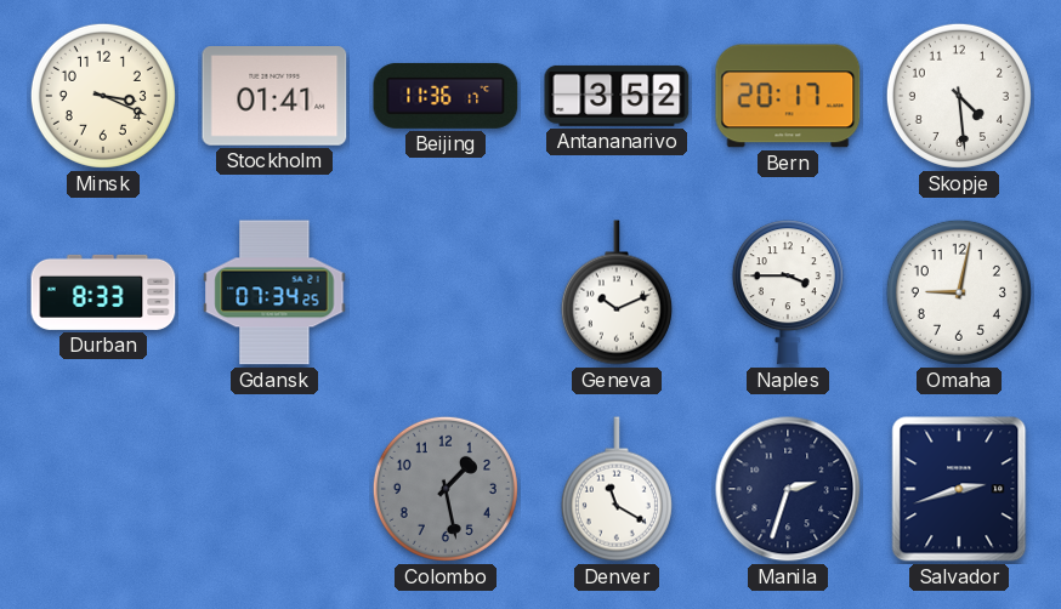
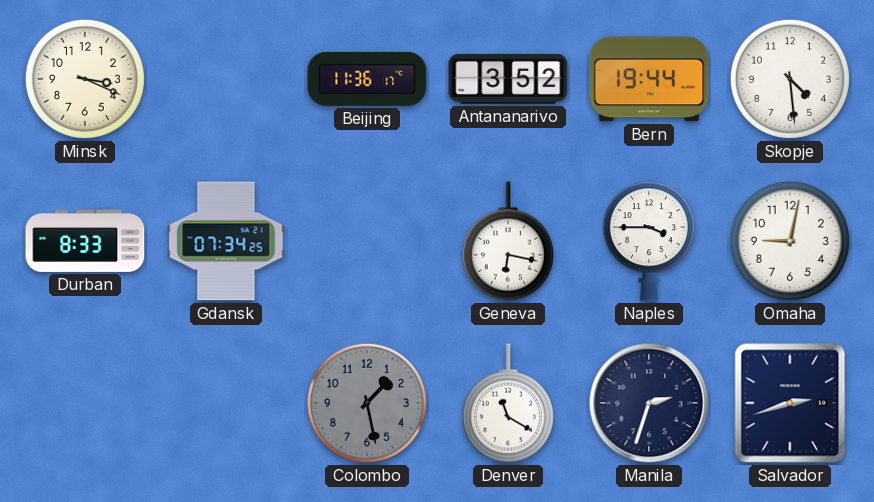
Stockholm: 01:41 -> none (274, 97)
Bern: 20:17 -> 19:44 (649, 79)
Geneva: 10:11 -> 6:17 (508, 241)
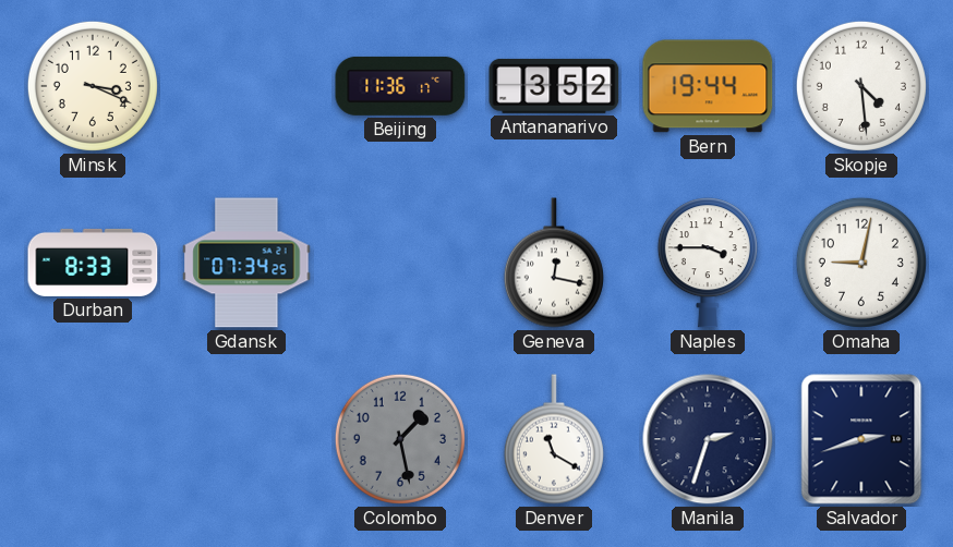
Geneva: 6:17 -> 12:17 (554, 263)
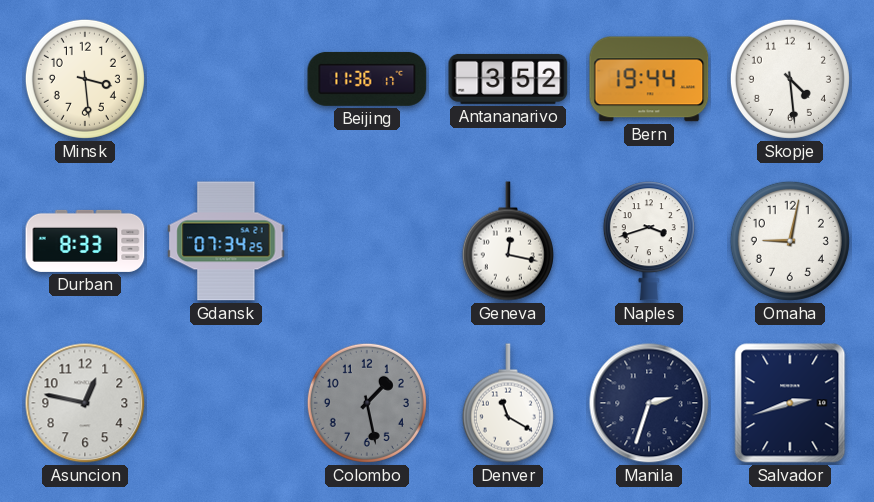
Minsk: 3:19 -> 3:29 (85, 79)
Naples: 3:45 -> 3:42 (649, 241)
Asuncion: none -> 12:47 (85, 403)
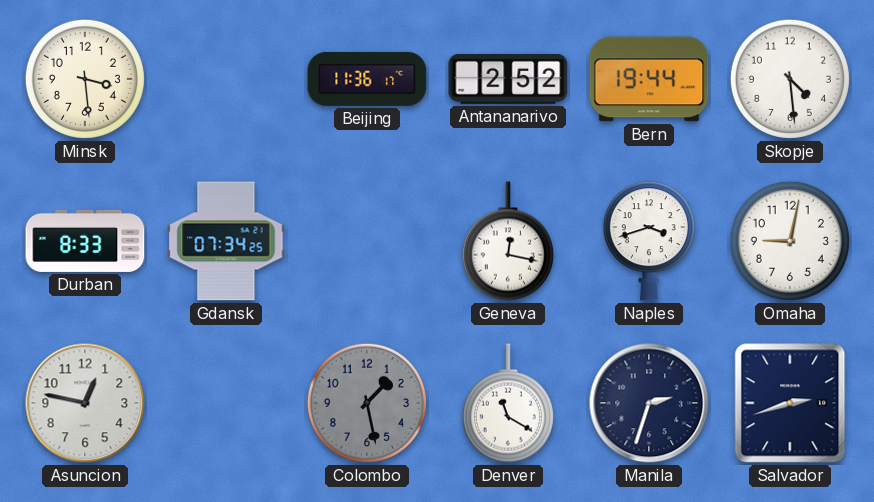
Antananarivo: 3:52 -> 2:52 (508, 79)
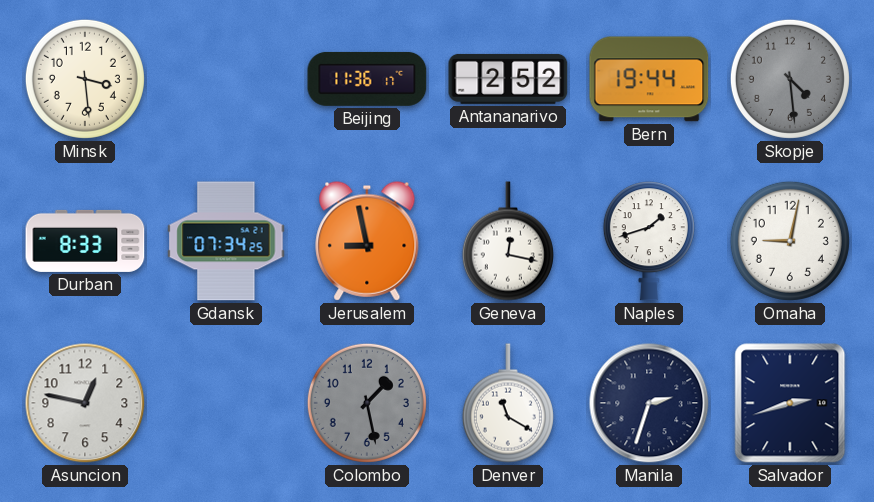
Skopje dial: white -> grey (790, 79)
Jerusalem: none -> 8:58 (367, 241)
Naples: 3:42 -> 1:42 (649, 241)
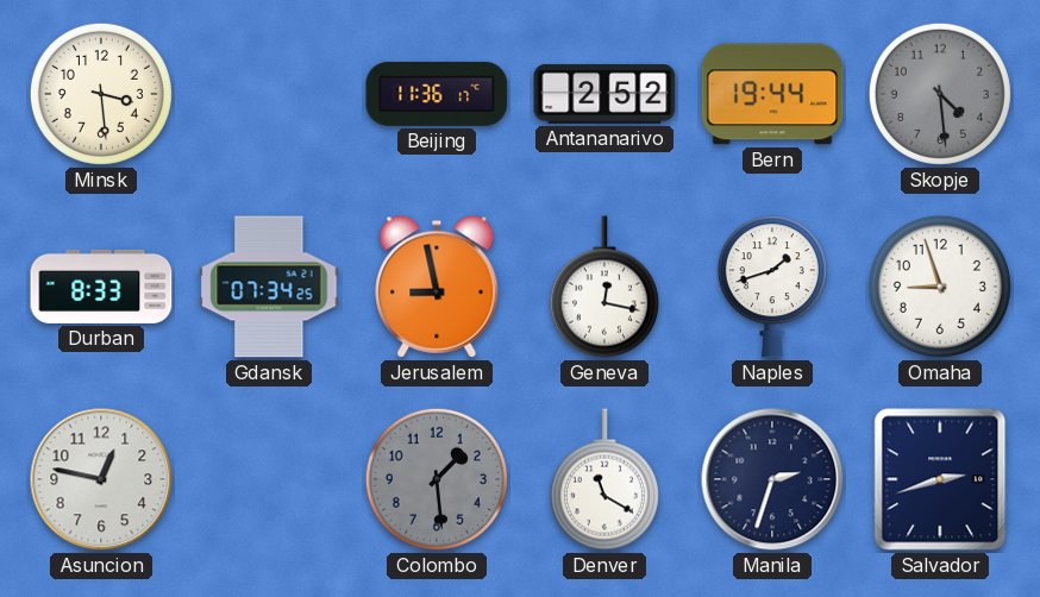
Omaha: 9:02 -> 8:57 (940, 287)
Colombo: 1:28 -> 1:29 (437, 479)
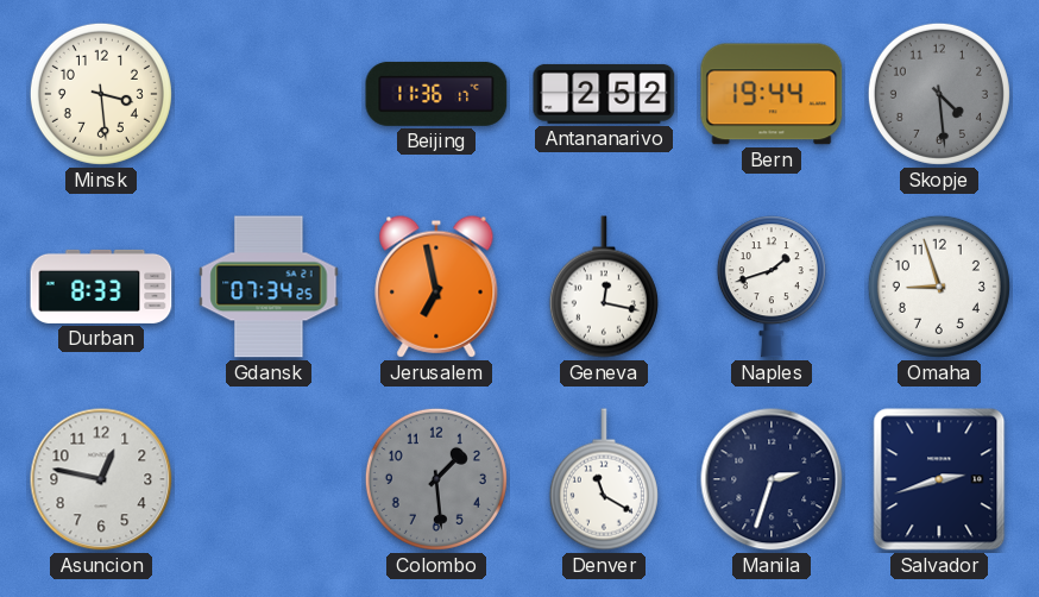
Jerusalem: 8:58 -> 6:58 (436, 287)
